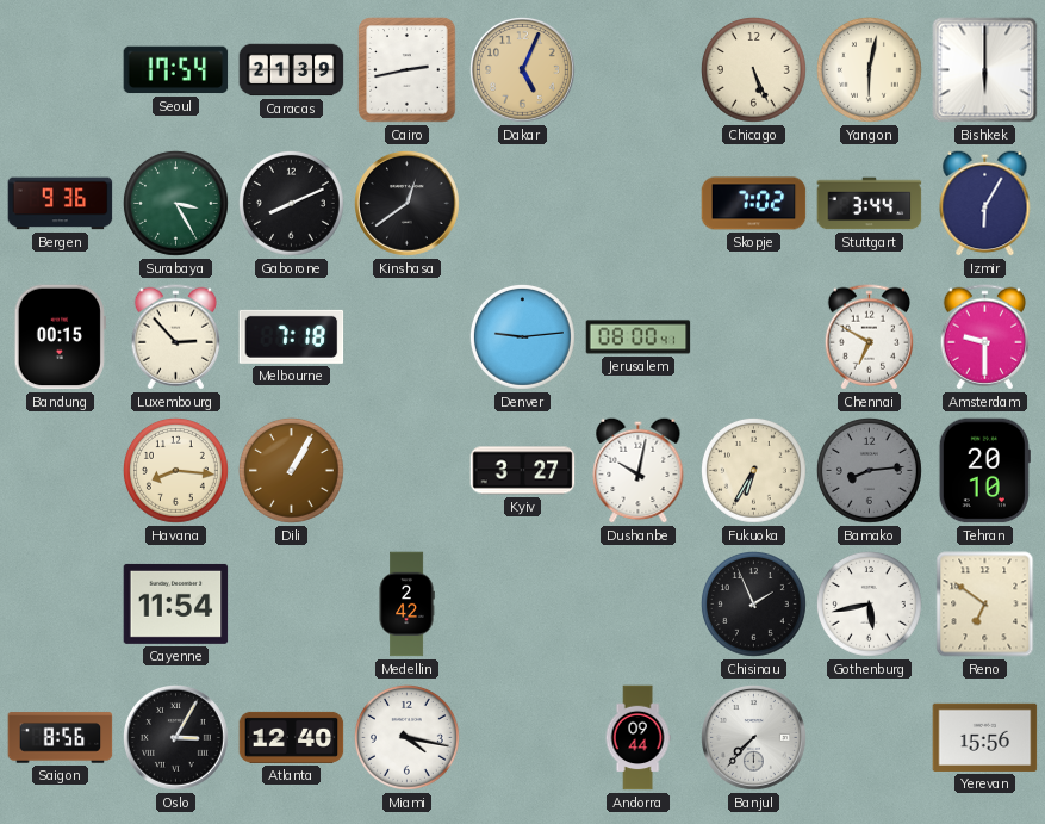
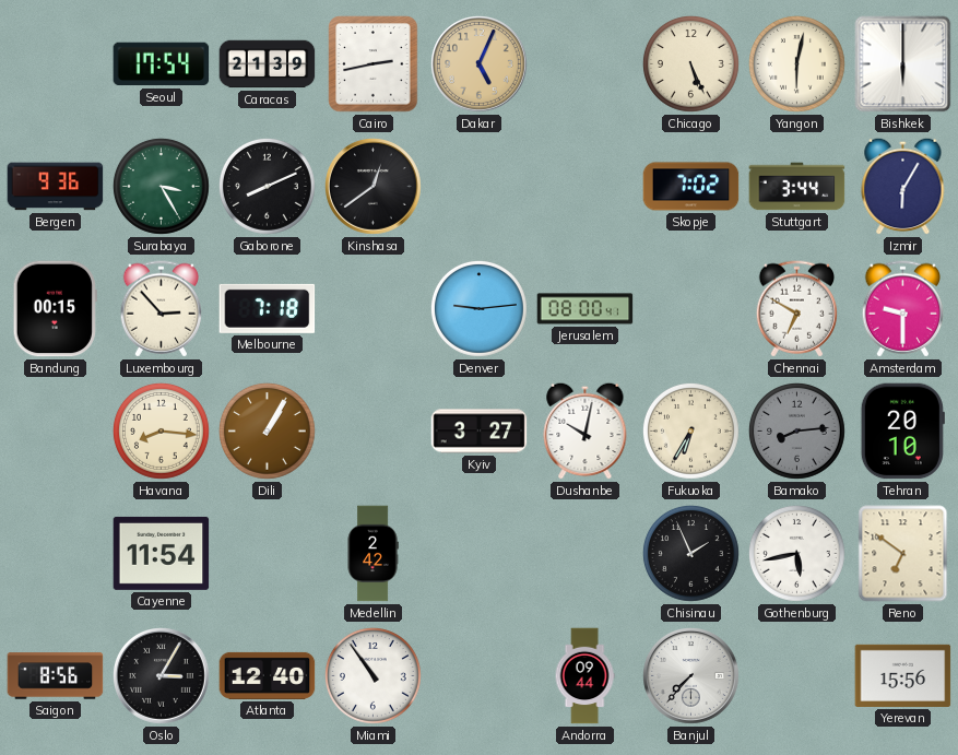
Miami: 4:17 -> 10:54 (372, 675)
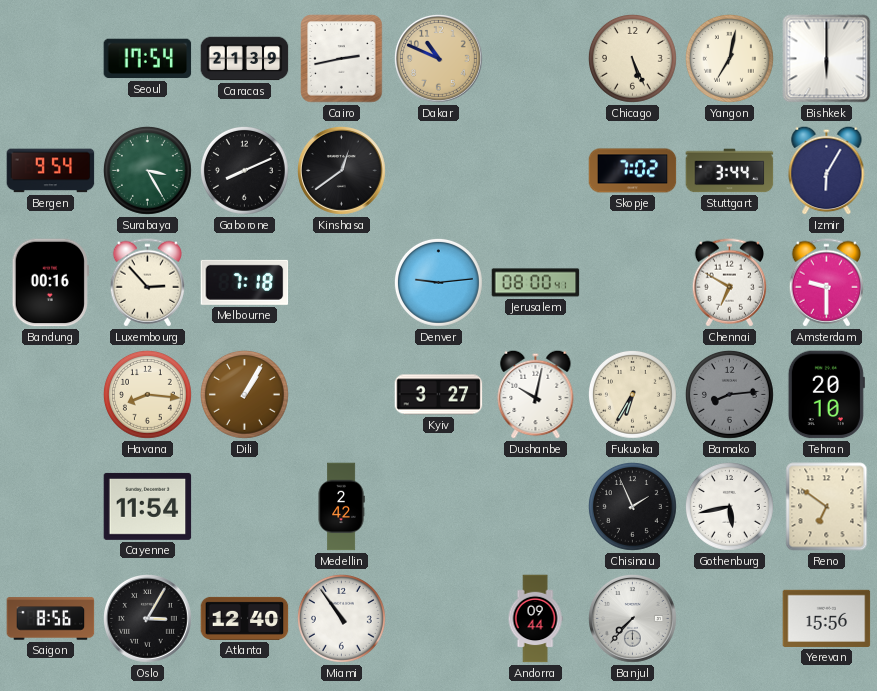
Dakar: 5:04 -> 10:49 (439, 59)
Yangon: 6:02 -> 7:02 (729, 58)
Bergen: 9:36 -> 9:54 (51, 171)
Bandung: 00:15 -> 00:16 (50, 283)
